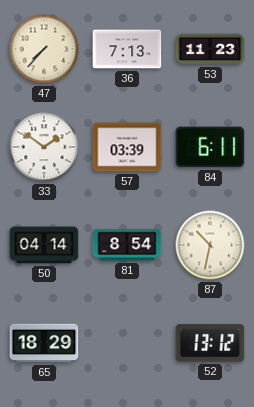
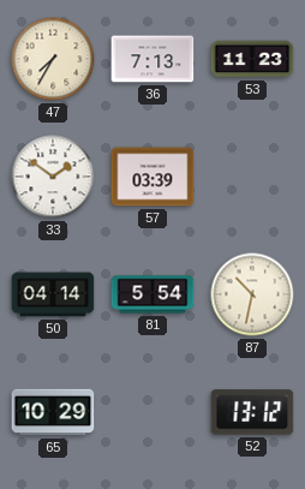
47: 7:37 -> 7:35 (53, 59)
84: 6:11 -> none (210, 147)
81: 8:54 -> 5:54 (152, 294)
65: 18:29 -> 10:29 (53, 412)
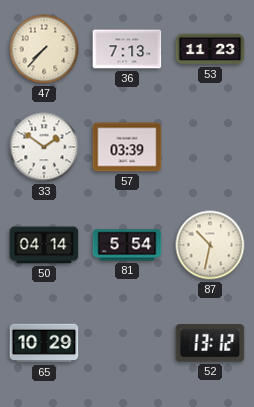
47: 7:35 -> 7:37 (44, 49)
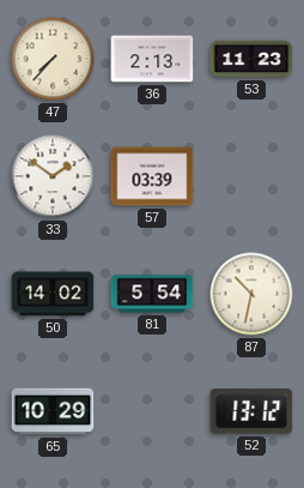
36: 7:13 -> 2:13 (152, 59)
50: 04:14 -> 14:02 (53, 294)
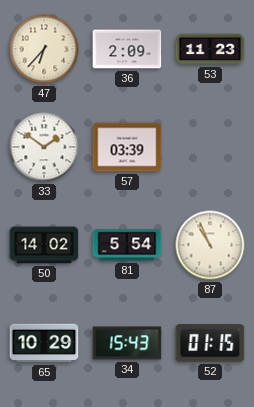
47: 7:37 -> 6:37 (44, 49)
36: 2:13 -> 2:09 (127, 49)
87: 10:32 -> 10:56 (210, 245)
34: none -> 15:43 (127, 343)
52: 13:12 -> 01:15 (210, 343)
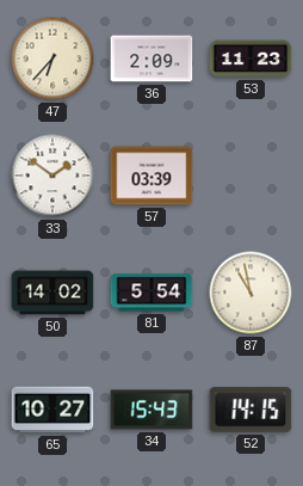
87: 10:56 -> 10:58 (251, 293)
65: 10:29 -> 10:27 (52, 410)
52: 01:15 -> 14:15 (251, 410)
